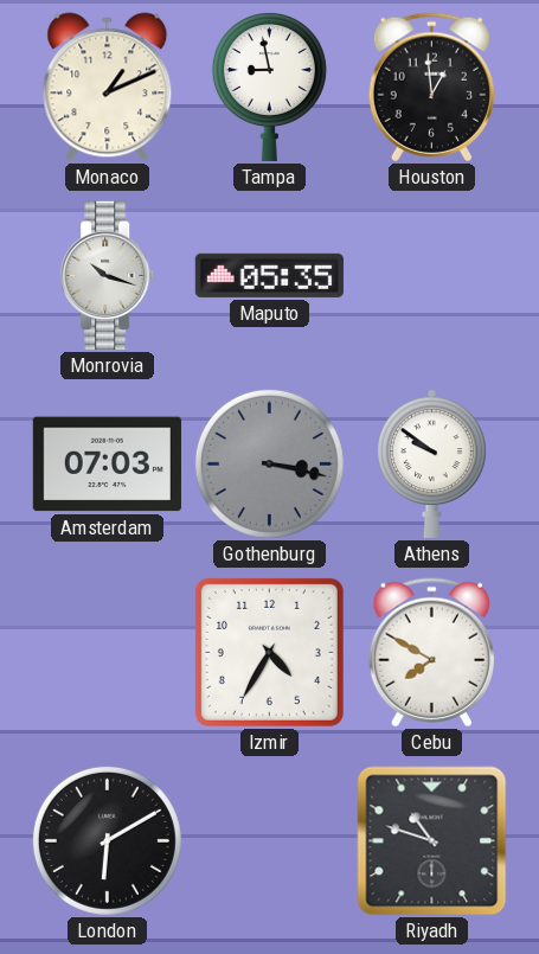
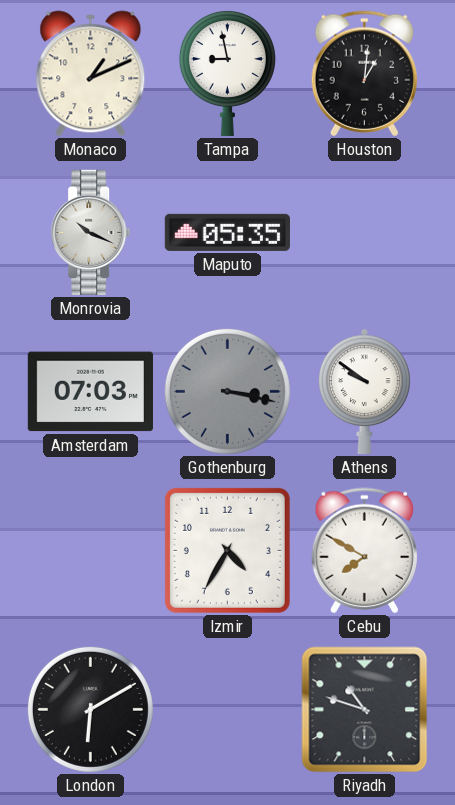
Houston: 12:59 -> 1:01 (364, 74)
Monrovia: 10:18 -> 10:19 (91, 232)
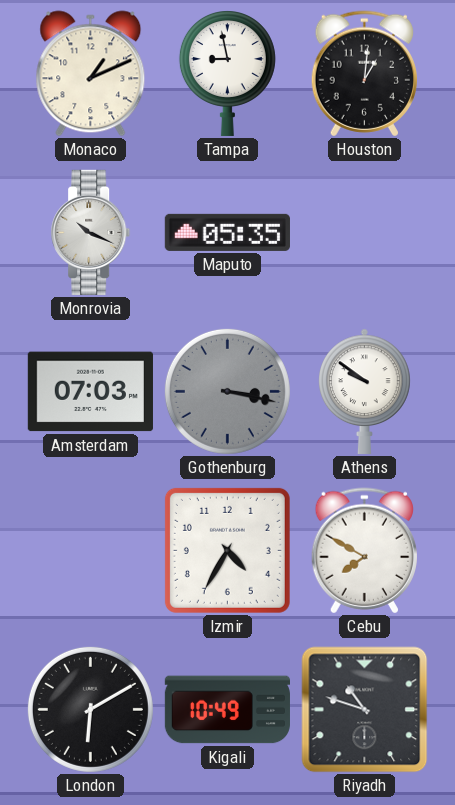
Kigali: none -> 10:49 (227, 710)
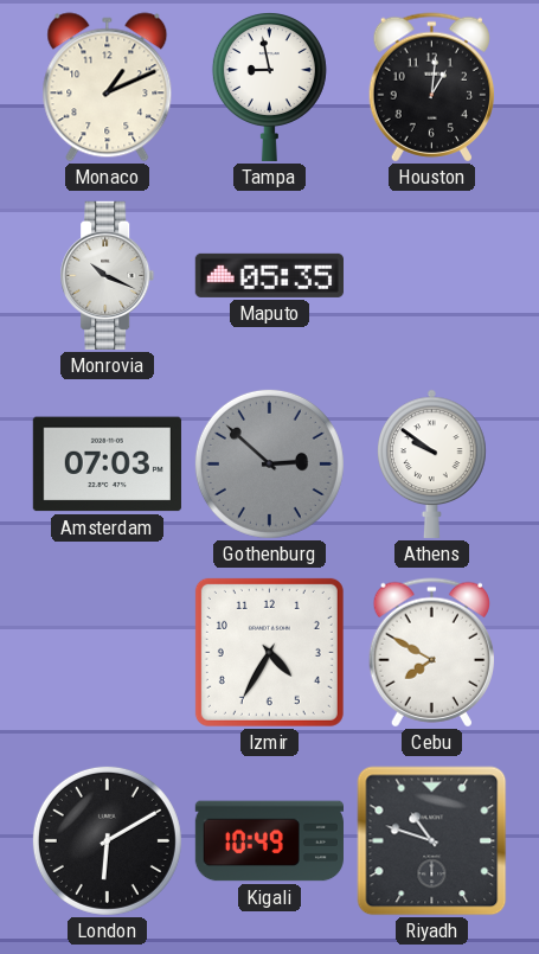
Gothenburg: 3:17 -> 2:52 (269, 463)
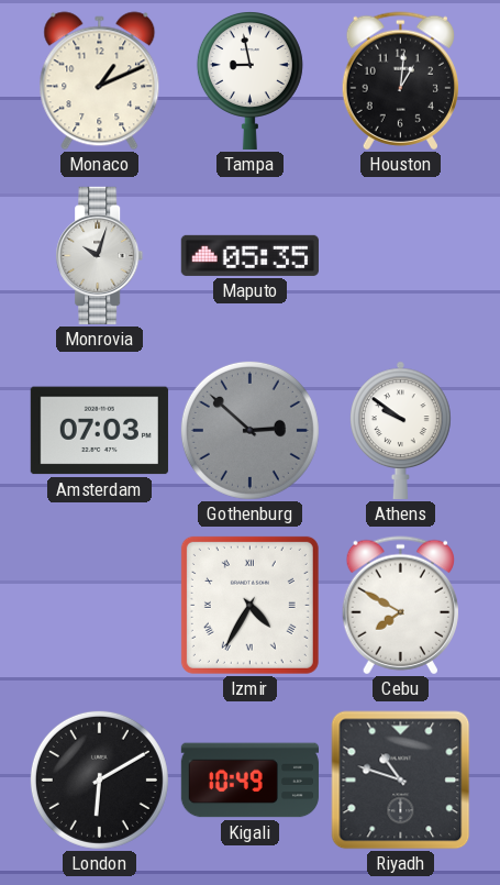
Monrovia: 10:19 -> 10:03 (100, 255)
Izmir numerals: Arabic -> Roman (249, 605)
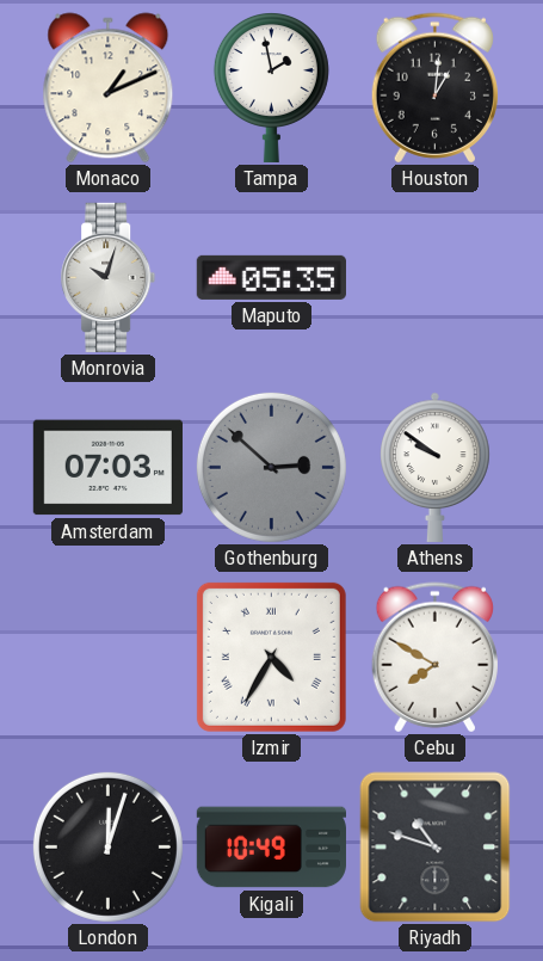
Tampa: 8:58 -> 1:58 (271, 88)
London: 6:10 -> 12:03 (107, 846)
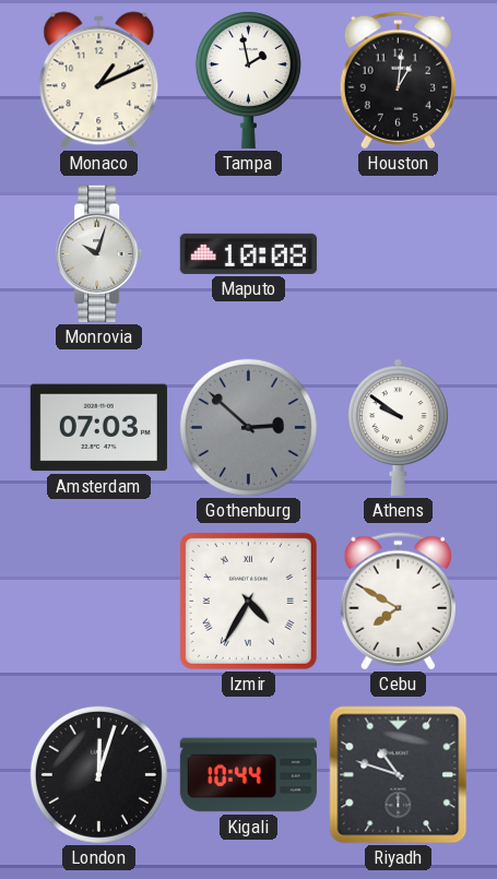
Maputo: 05:35 -> 10:08 (248, 253)
Kigali: 10:49 -> 10:44 (248, 775)
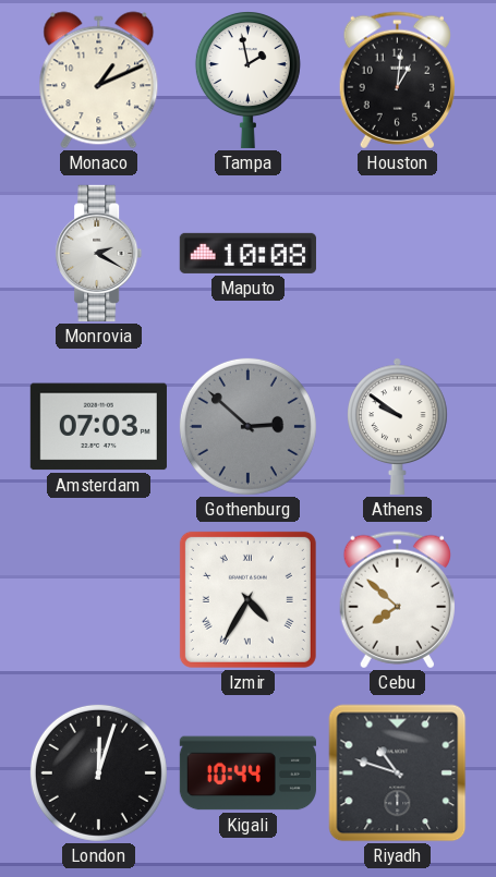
Monrovia: 10:03 -> 2:20 (99, 253)
Cebu: 7:50 -> 7:52 (397, 600)
